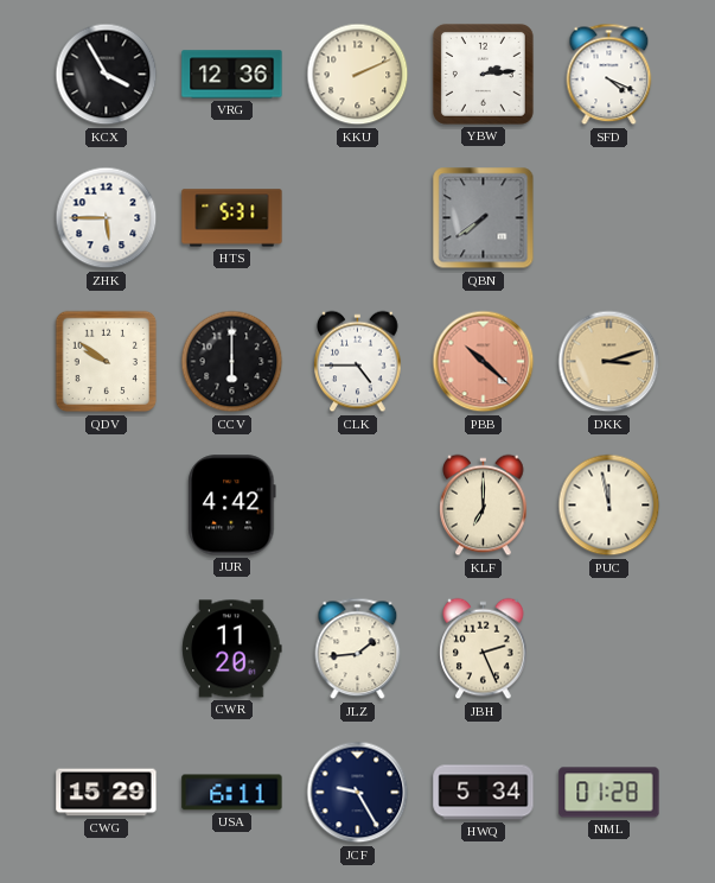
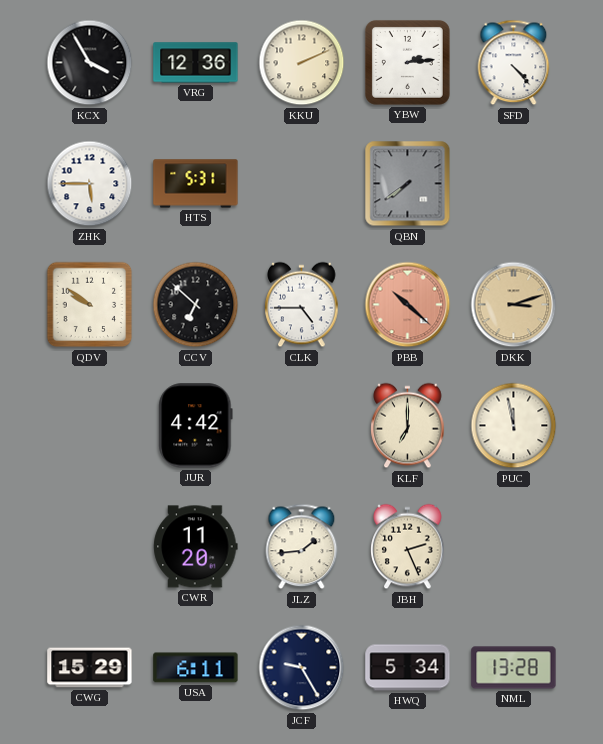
SFD: 4:19 -> 4:23 (514, 63)
CCV: 6:00 -> 6:52 (196, 305)
NML: 01:28 -> 13:28 (514, 668)
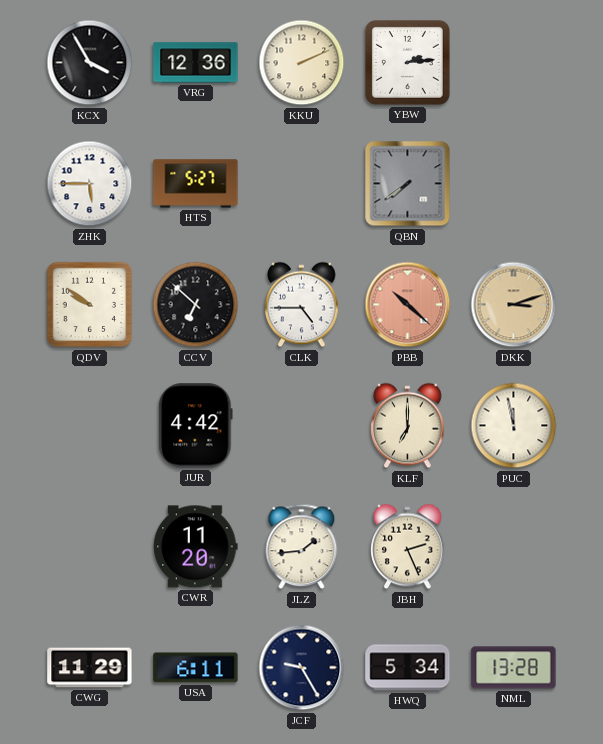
SFD: 4:23 -> none (514, 63)
HTS: 5:31 -> 5:27 (196, 184)
CWG: 15:29 -> 11:29 (90, 668)
